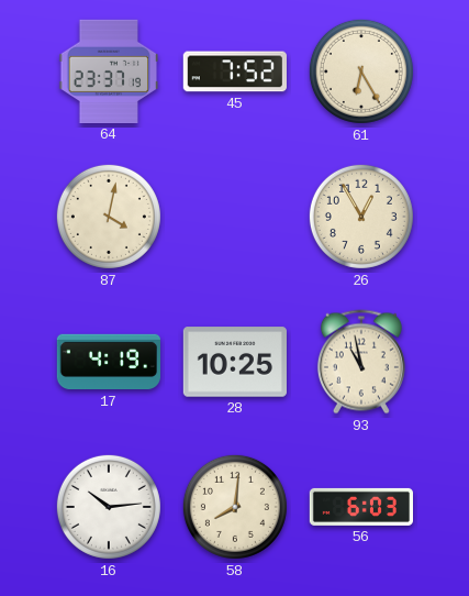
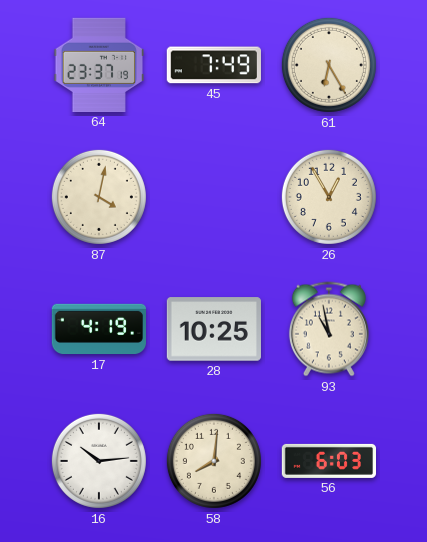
45: 7:52 -> 7:49 (214, 65)
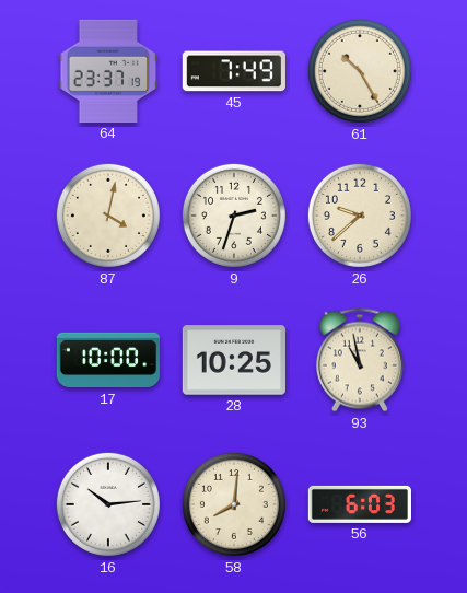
61: 6:25 -> 10:25 (360, 71)
9: none -> 2:33 (234, 216)
26: 12:55 -> 9:38 (360, 216)
17: 4:19 -> 10:00 (107, 360)
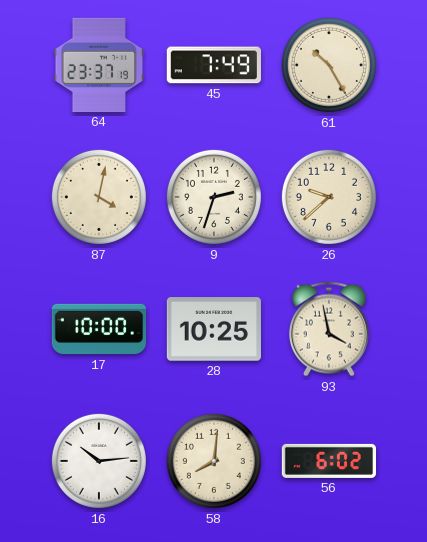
93: 10:58 -> 3:58 (329, 329)
56: 6:03 -> 6:02 (328, 461)
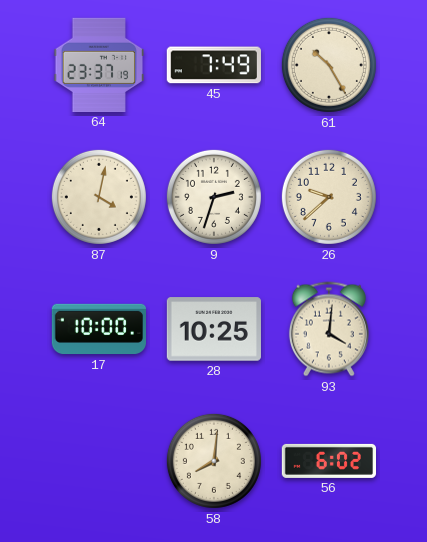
93: 3:58 -> 4:01 (329, 329)
16: 10:14 -> none (99, 461)
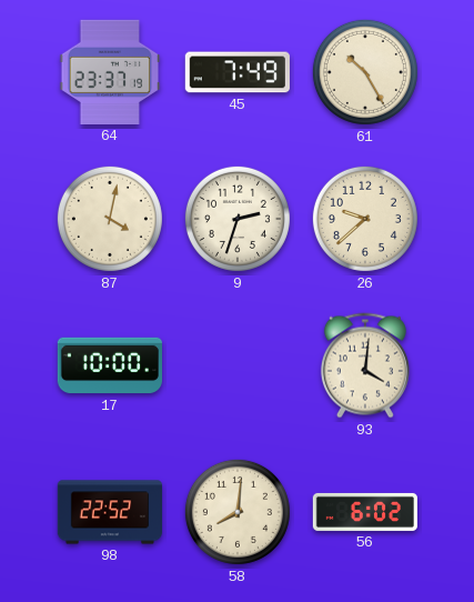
28: 10:25 -> none (214, 329)
98: none -> 22:52 (109, 512)
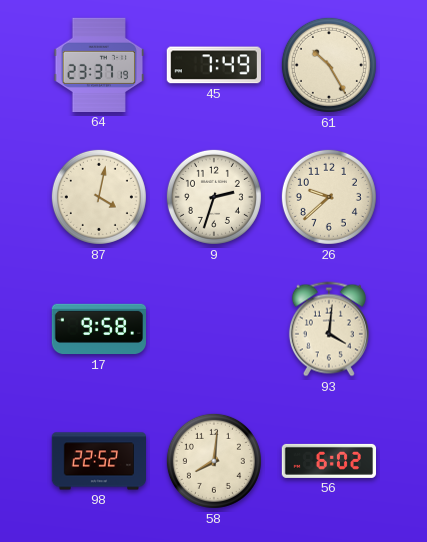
17: 10:00 -> 9:58 (98, 329)
